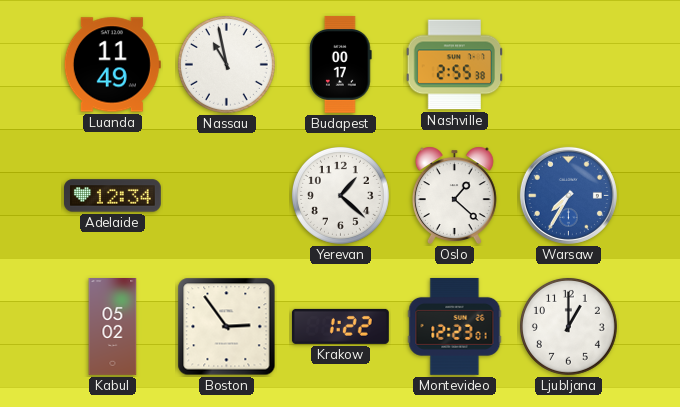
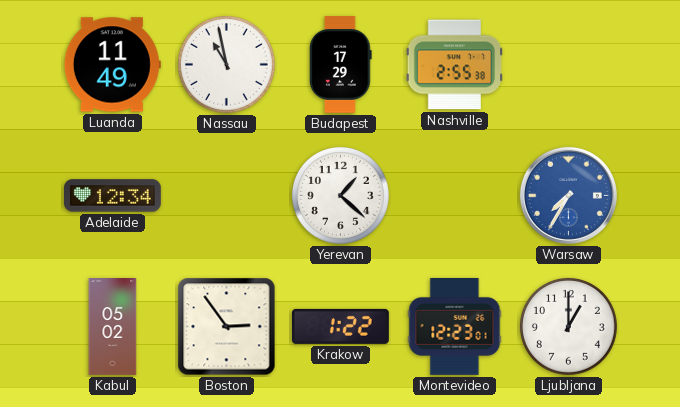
Budapest: 00:17 -> 17:29 (341, 64)
Oslo: 1:22 -> none (454, 195)
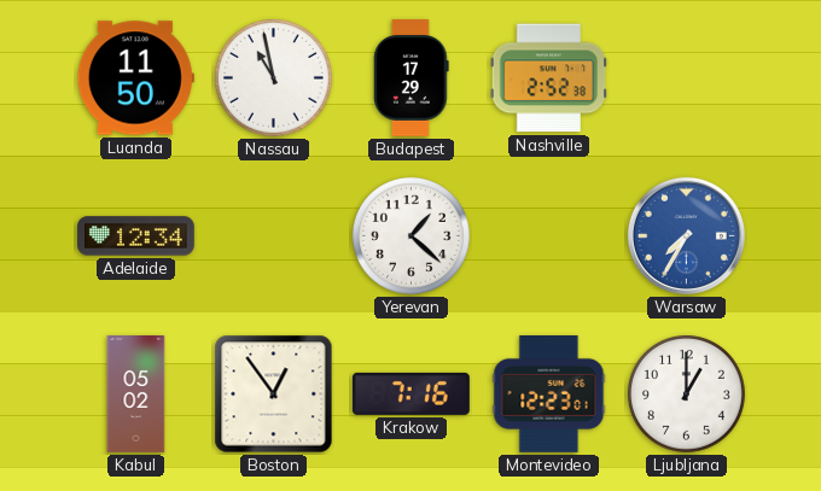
Luanda: 11:49 -> 11:50 (135, 78)
Nashville: 2:55 -> 2:52 (549, 78)
Boston: 2:54 -> 12:54 (274, 394)
Krakow: 1:22 -> 7:16 (410, 393)
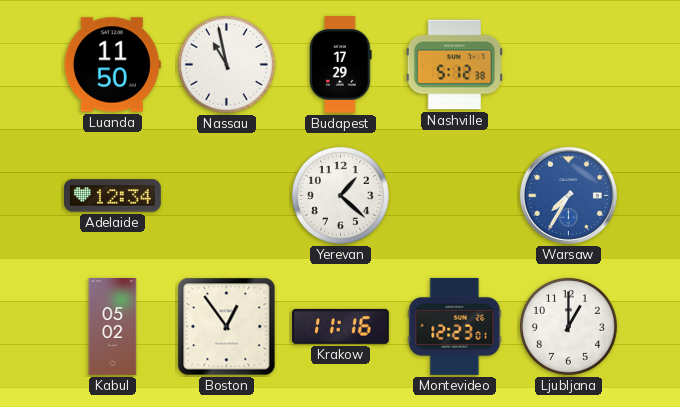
Nashville: 2:52 -> 5:12 (455, 65)
Krakow: 7:16 -> 11:16 (340, 326)
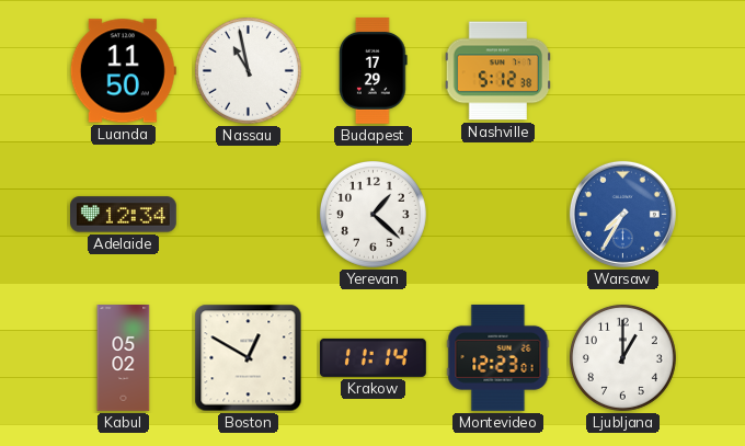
Boston: 12:54 -> 12:50 (249, 358)
Krakow: 11:16 -> 11:14 (373, 357)
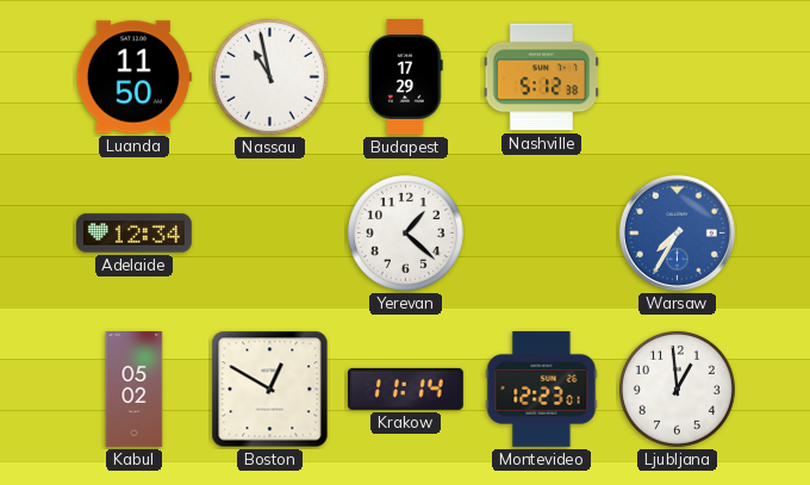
Ljubljana: 1:00 -> 12:59 (677, 388)
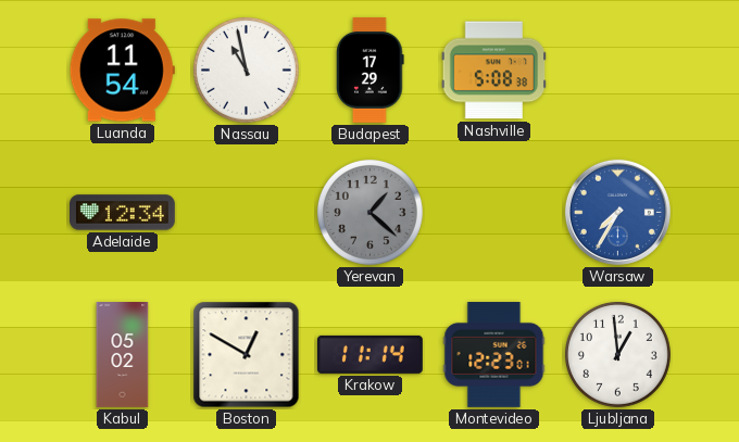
Luanda: 11:50 -> 11:54 (122, 71)
Nashville: 5:12 -> 5:08 (494, 71)
Yerevan dial: white -> grey (369, 212)
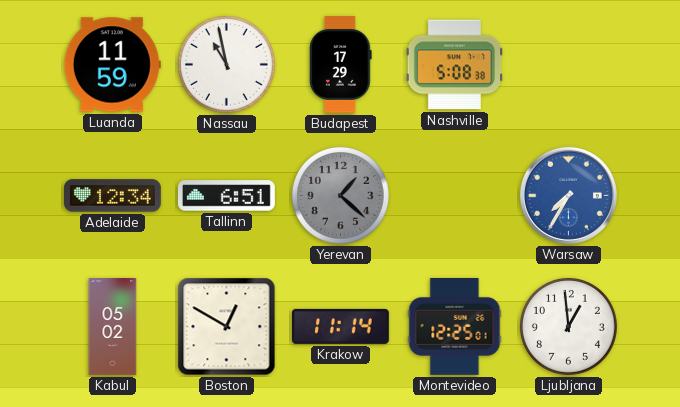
Luanda: 11:54 -> 11:59 (112, 65)
Tallinn: none -> 6:51 (226, 196)
Montevideo: 12:23 -> 12:25 (455, 326)
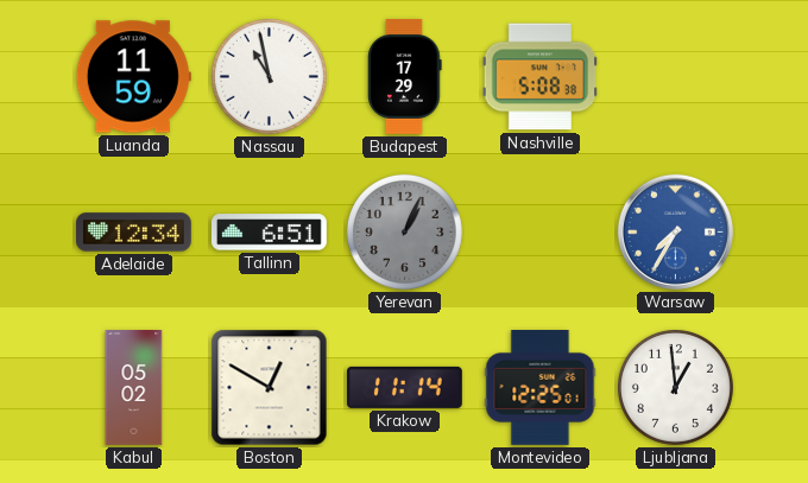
Yerevan: 1:22 -> 1:04 (404, 231)
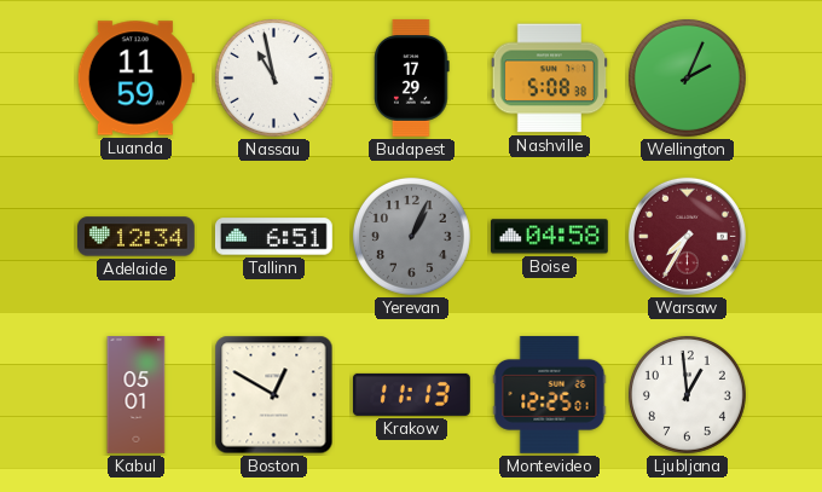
Wellington: none -> 2:04 (687, 77)
Boise: none -> 04:58 (549, 237)
Warsaw dial: blue -> burgundy (687, 236)
Kabul: 05:02 -> 05:01 (137, 395)
Krakow: 11:14 -> 11:13 (411, 394)
